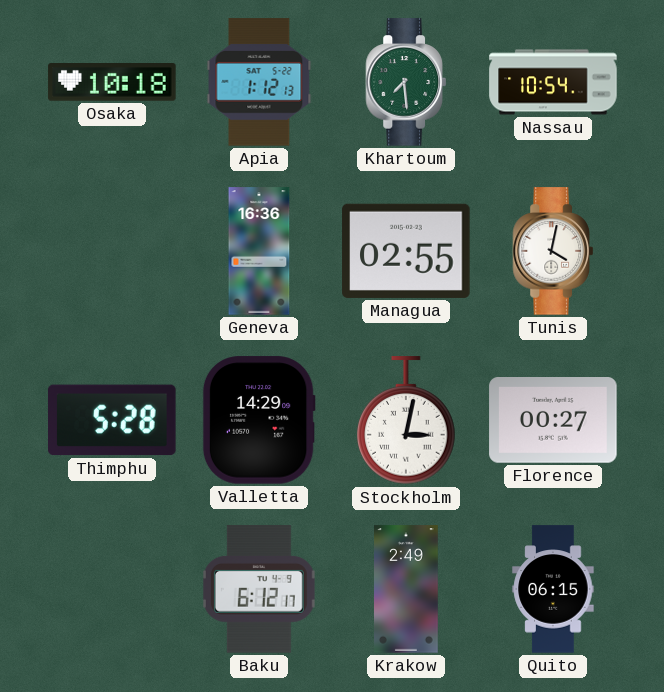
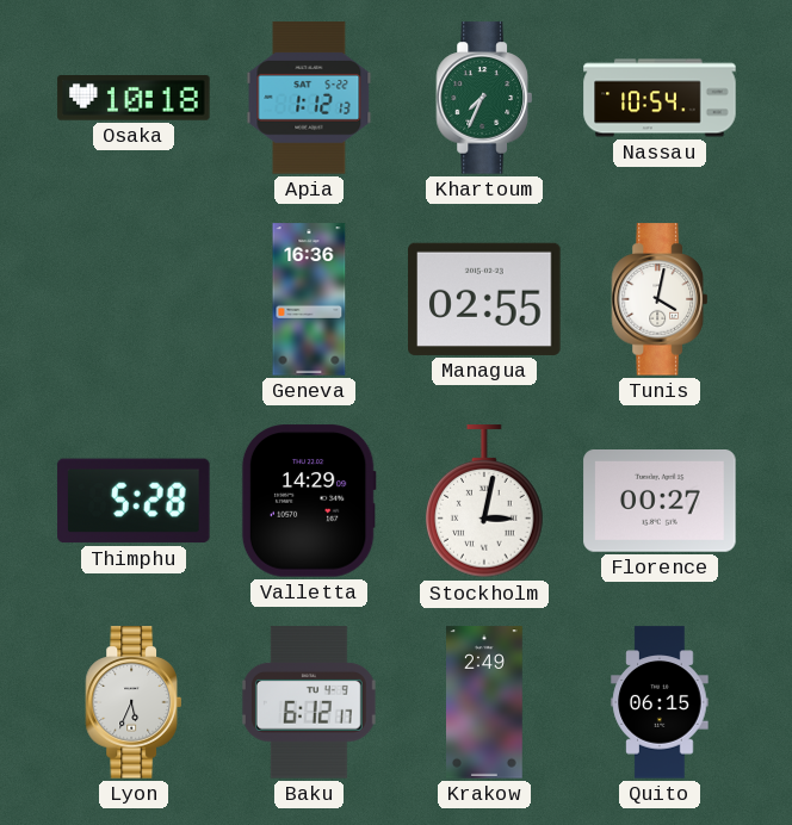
Khartoum: 7:29 -> 7:34 (483, 98)
Lyon: none -> 5:34 (132, 702)
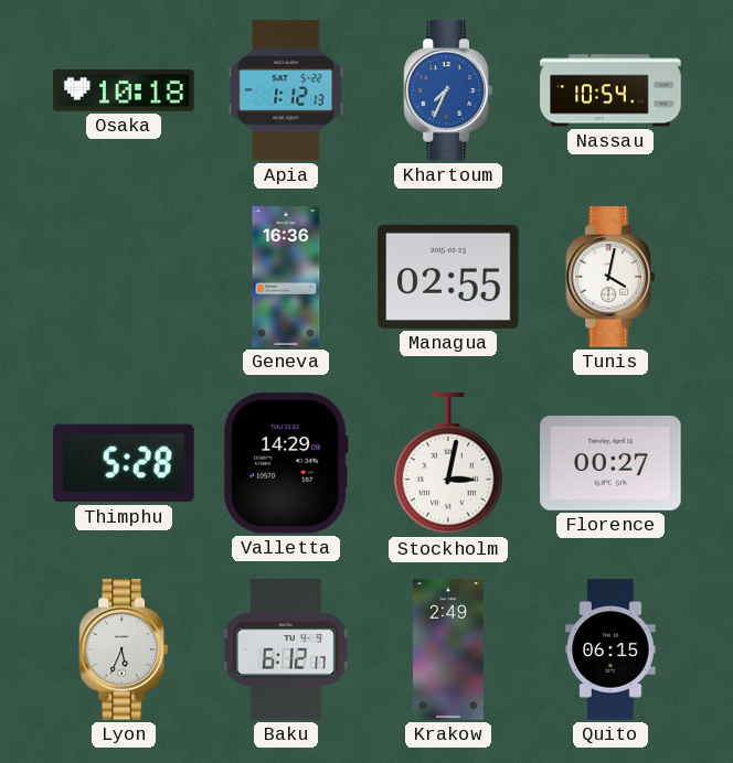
Khartoum dial: green -> blue (447, 90)
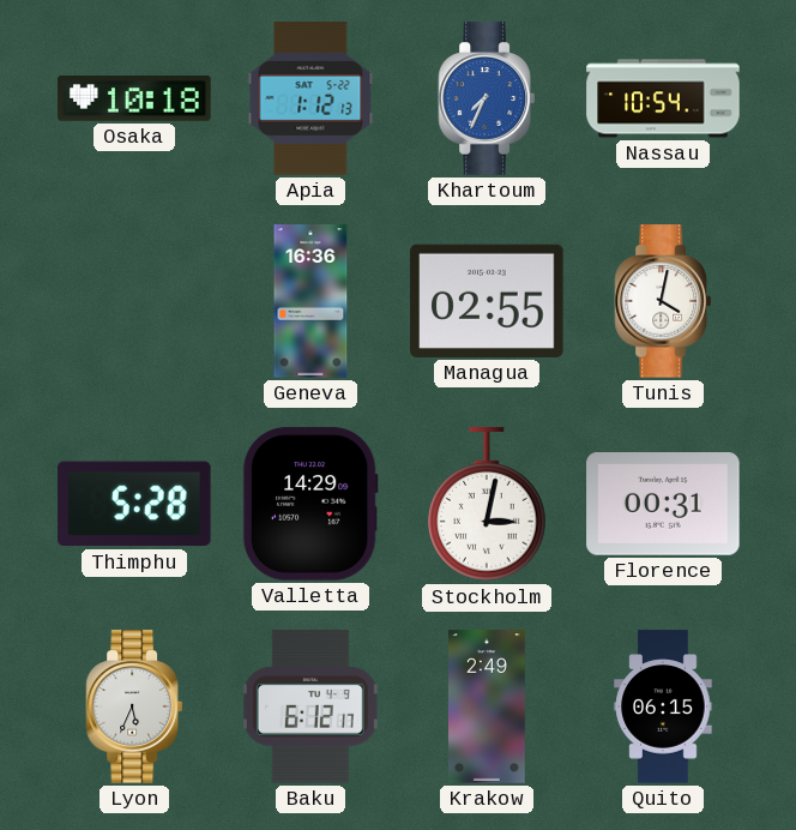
Florence: 00:27 -> 00:31 (663, 505)
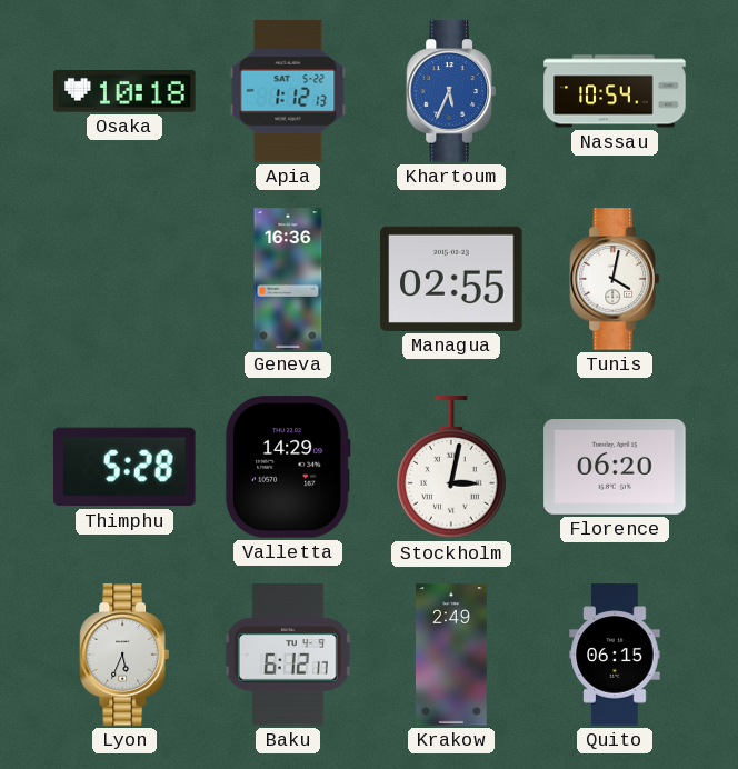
Khartoum: 7:34 -> 5:34 (450, 91)
Florence: 00:31 -> 06:20 (615, 468)
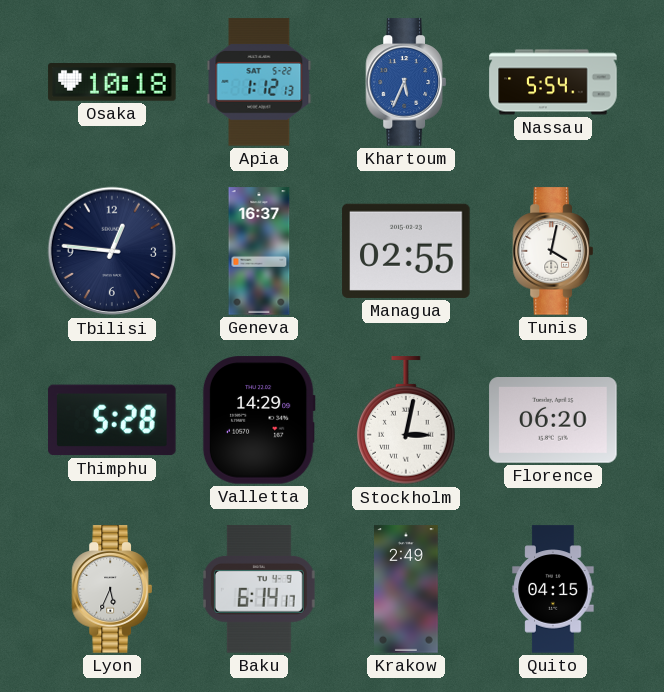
Nassau: 10:54 -> 5:54 (553, 82)
Tbilisi: none -> 12:46 (112, 251)
Geneva: 16:36 -> 16:37 (259, 251)
Baku: 6:12 -> 6:14 (259, 589)
Quito: 06:15 -> 04:15 (553, 589)
